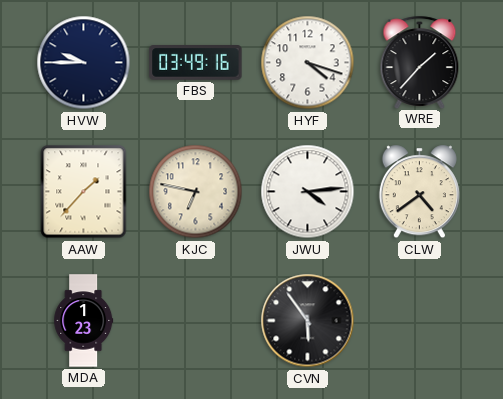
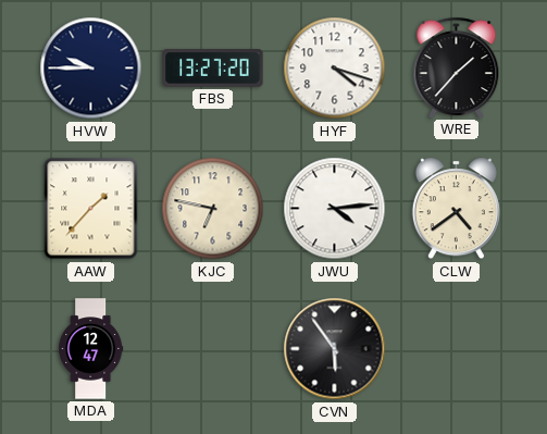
FBS: 03:49 -> 13:27 (213, 69)
MDA: 1:23 -> 12:47 (91, 349)
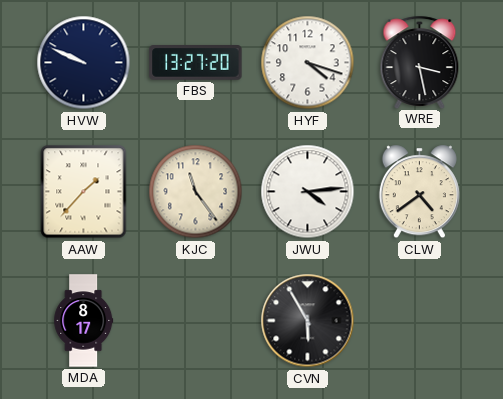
HVW: 9:45 -> 9:49 (84, 63)
WRE: 1:37 -> 3:28 (420, 62)
KJC: 6:47 -> 11:24 (196, 192)
MDA: 12:47 -> 8:17 (84, 321)
CVN: 5:54 -> 5:55 (308, 321)
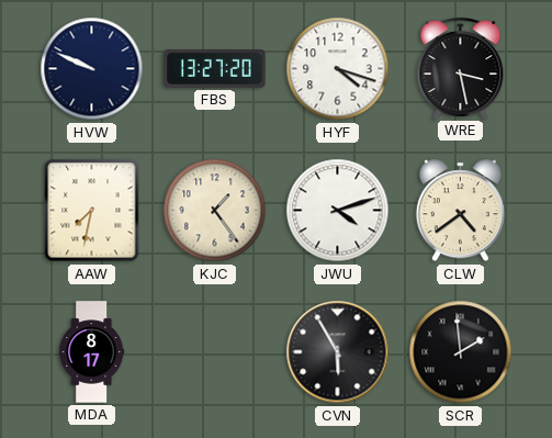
AAW: 1:37 -> 7:32 (92, 211)
KJC: 11:24 -> 1:24 (215, 211)
JWU: 4:14 -> 4:12 (338, 211)
SCR: none -> 1:59 (461, 352)
